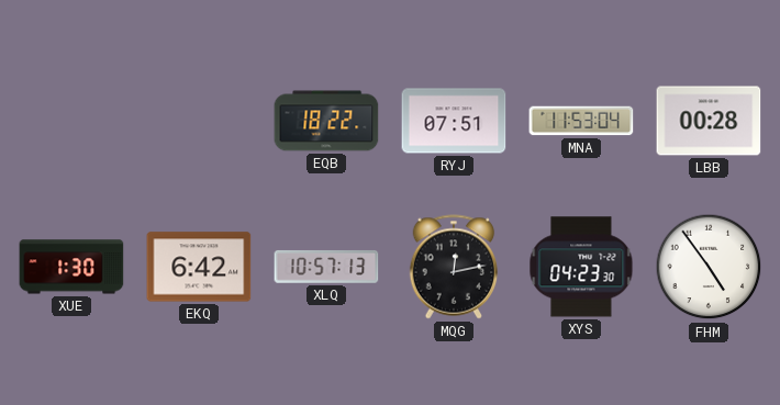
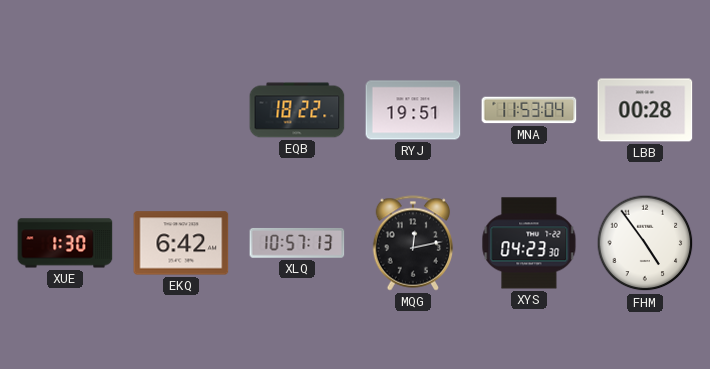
RYJ: 07:51 -> 19:51 (413, 110)
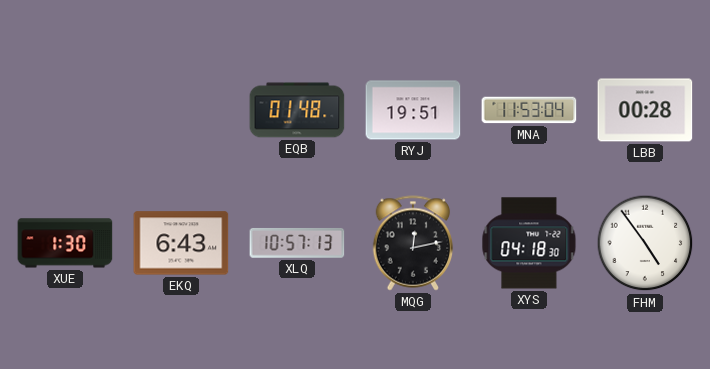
EQB: 18:22 -> 01:48 (297, 110)
EKQ: 6:42 -> 6:43 (181, 243)
XYS: 04:23 -> 04:18 (529, 243)
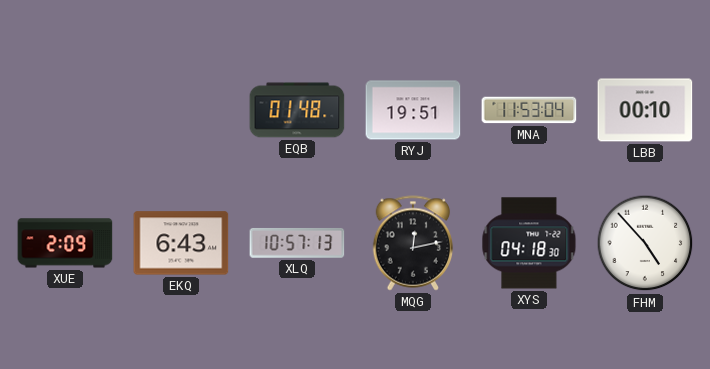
LBB: 00:28 -> 00:10 (645, 110)
XUE: 1:30 -> 2:09 (65, 243)
FHM: 4:54 -> 4:53 (645, 243)
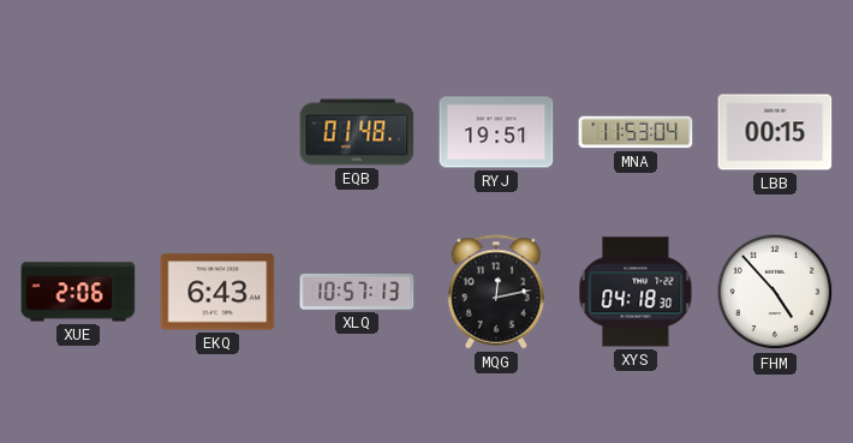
LBB: 00:10 -> 00:15 (775, 132)
XUE: 2:09 -> 2:06 (78, 292)
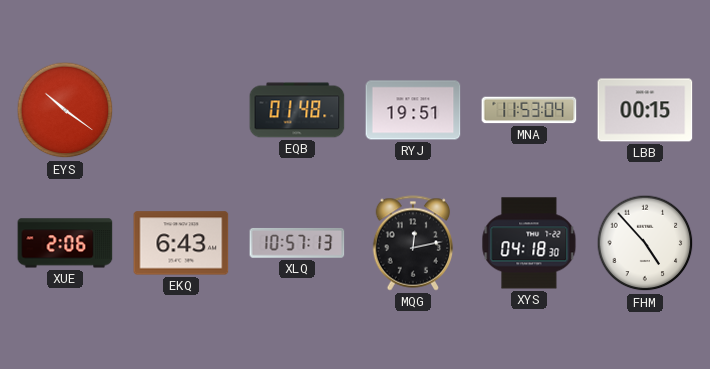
EYS: none -> 10:21 (65, 110)
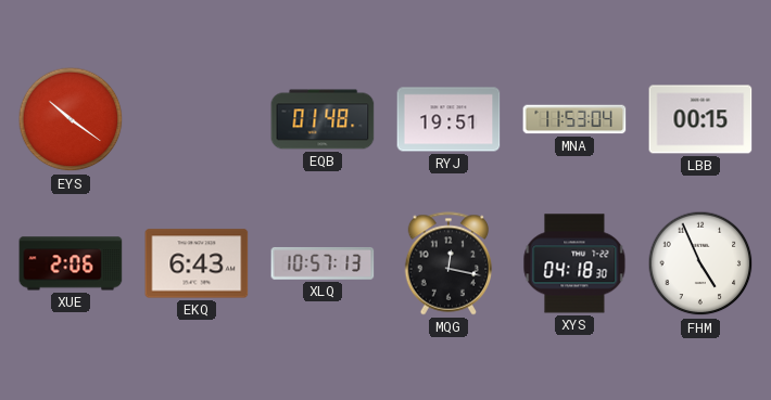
MQG: 12:13 -> 12:17 (448, 263)
FHM: 4:53 -> 4:56 (700, 263)
